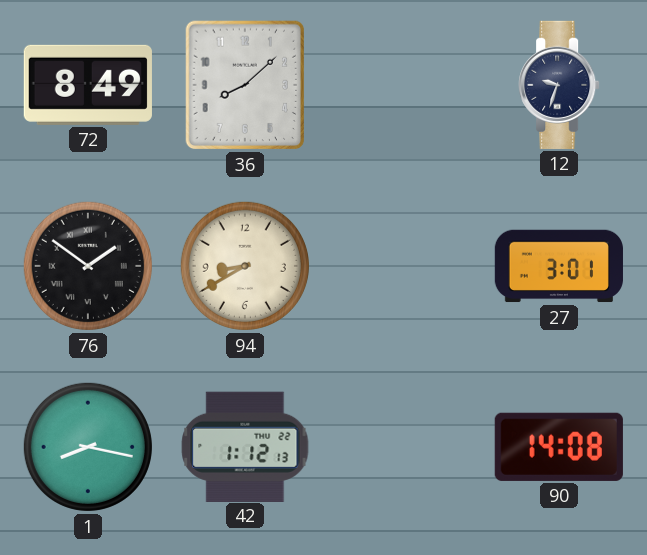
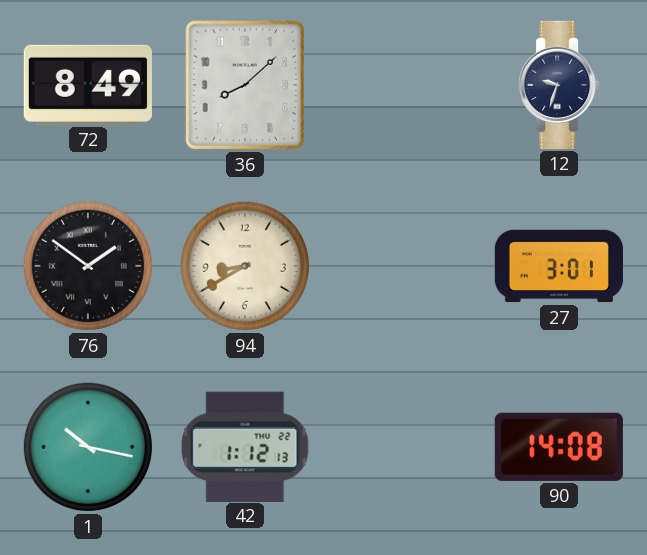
1: 8:17 -> 10:17 (88, 447)
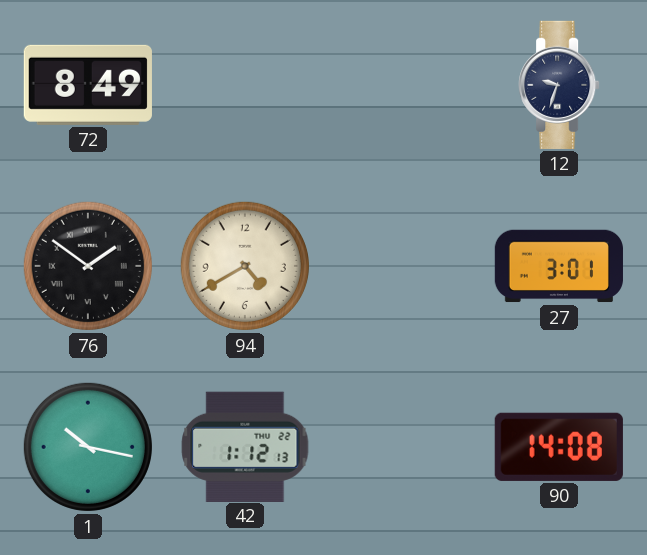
36: 8:08 -> none (244, 85)
94: 8:40 -> 4:40 (245, 266)
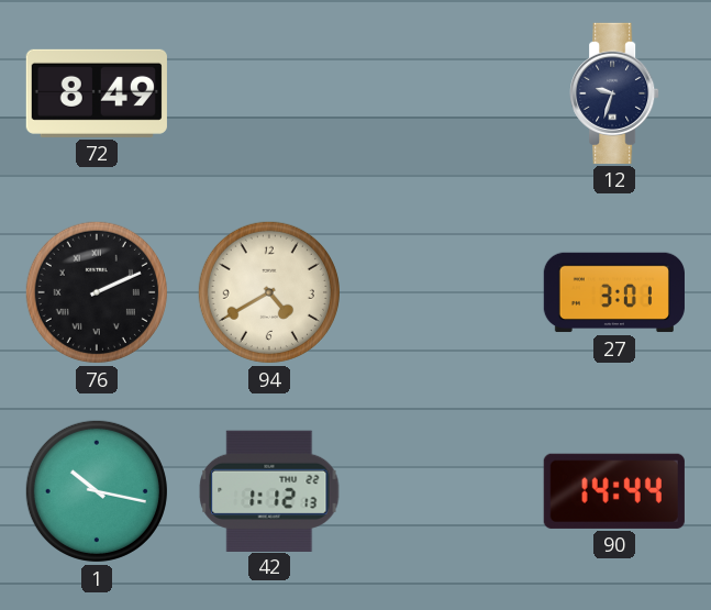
76: 1:51 -> 2:11 (97, 292)
90: 14:08 -> 14:44 (614, 491)
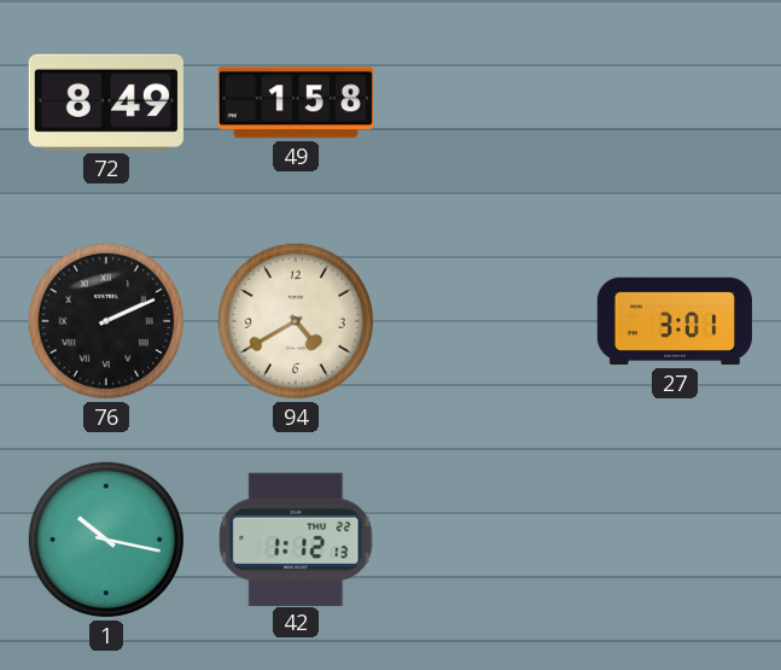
49: none -> 1:58 (296, 103)
12: 9:33 -> none (614, 93)
90: 14:44 -> none (614, 491)
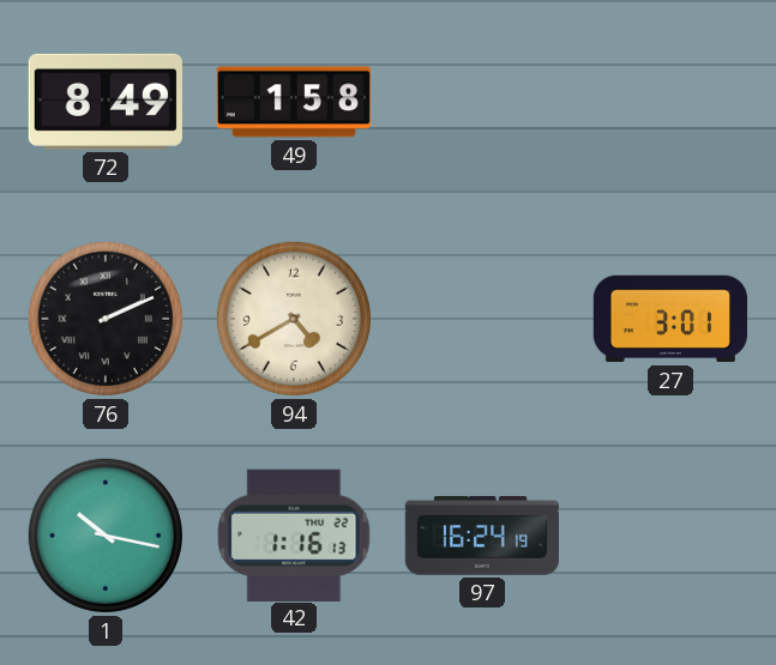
42: 1:12 -> 1:16 (294, 534)
97: none -> 16:24 (482, 537)
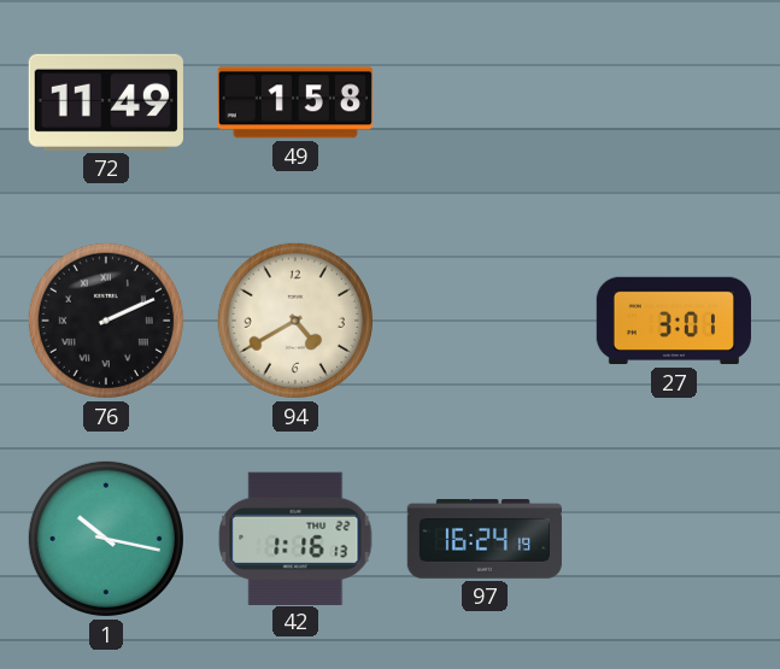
72: 8:49 -> 11:49 (106, 102)
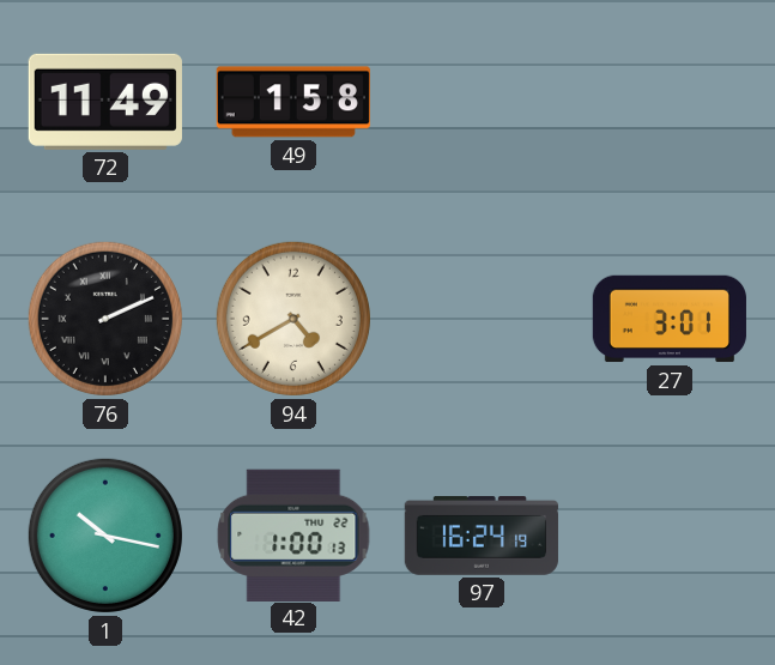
42: 1:16 -> 1:00 (293, 534)
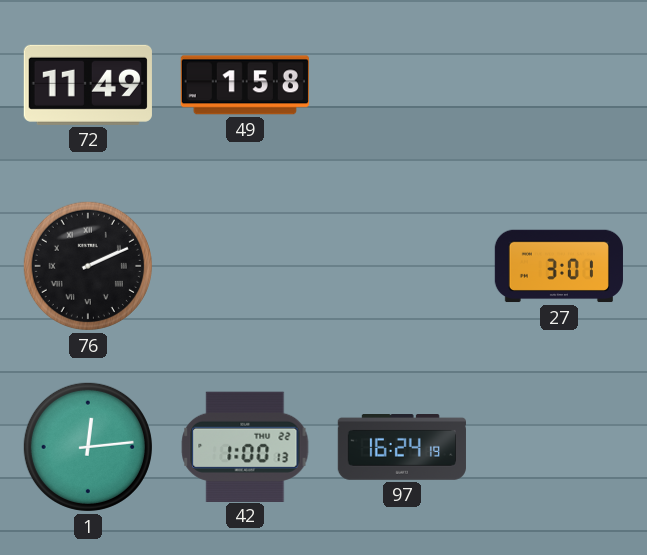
94: 4:40 -> none (293, 319)
1: 10:17 -> 12:14 (88, 447)
